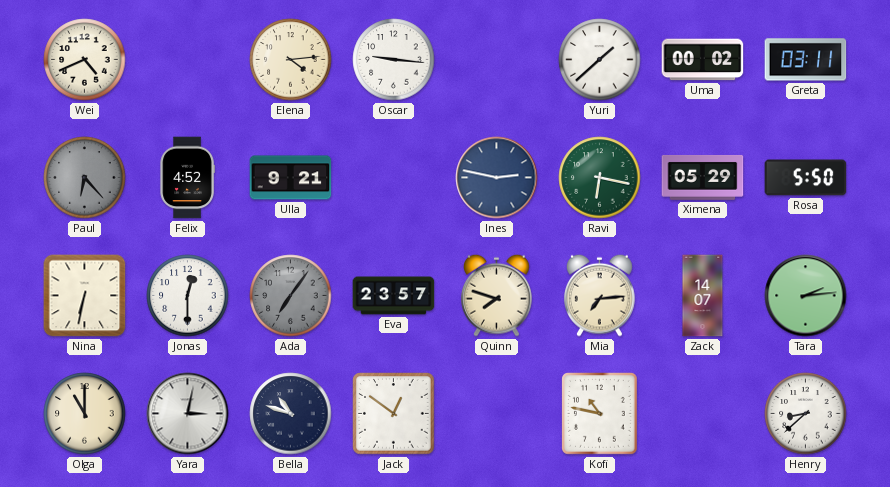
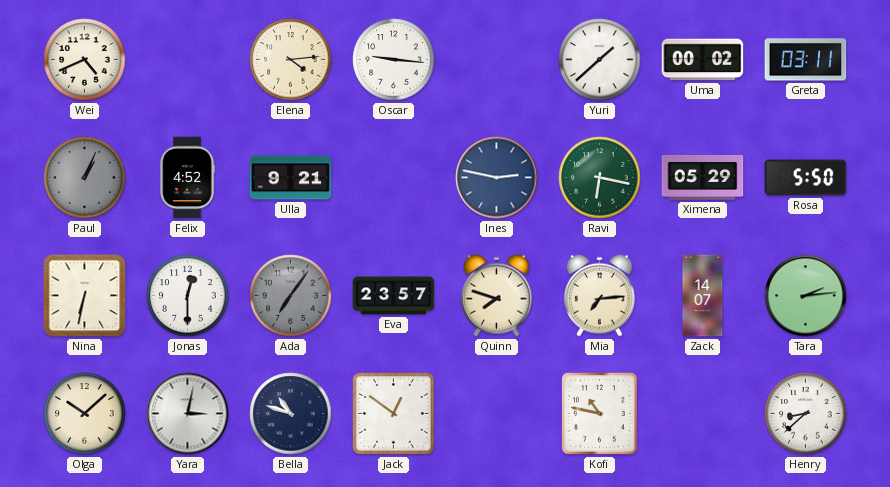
Paul: 6:23 -> 1:04 (85, 178)
Olga: 11:00 -> 10:08 (85, 414)
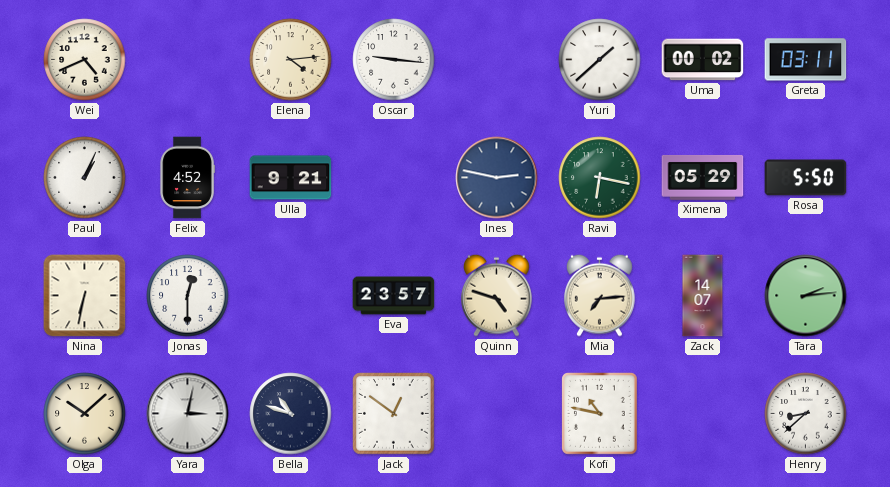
Paul dial: grey -> white (85, 178)
Ada: 7:06 -> none (291, 296)
Quinn: 7:48 -> 4:48 (497, 295)
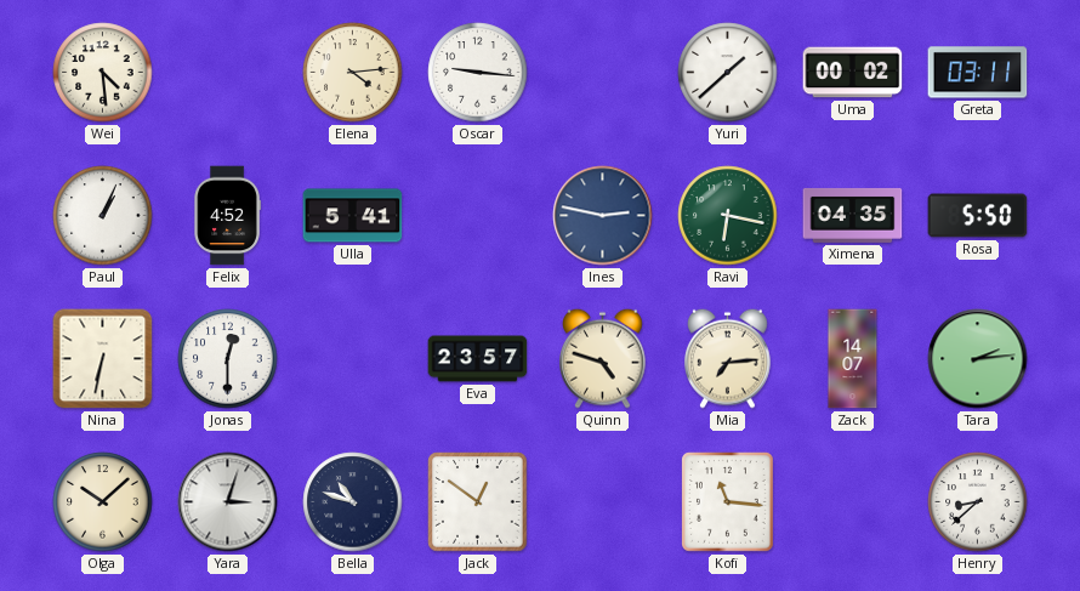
Wei: 4:41 -> 4:29 (103, 73)
Ulla: 9:21 -> 5:41 (353, 216)
Ximena: 05:29 -> 04:35 (853, 215)
Yara: 3:02 -> 3:03 (228, 502)
Kofi: 10:47 -> 11:16 (728, 502)
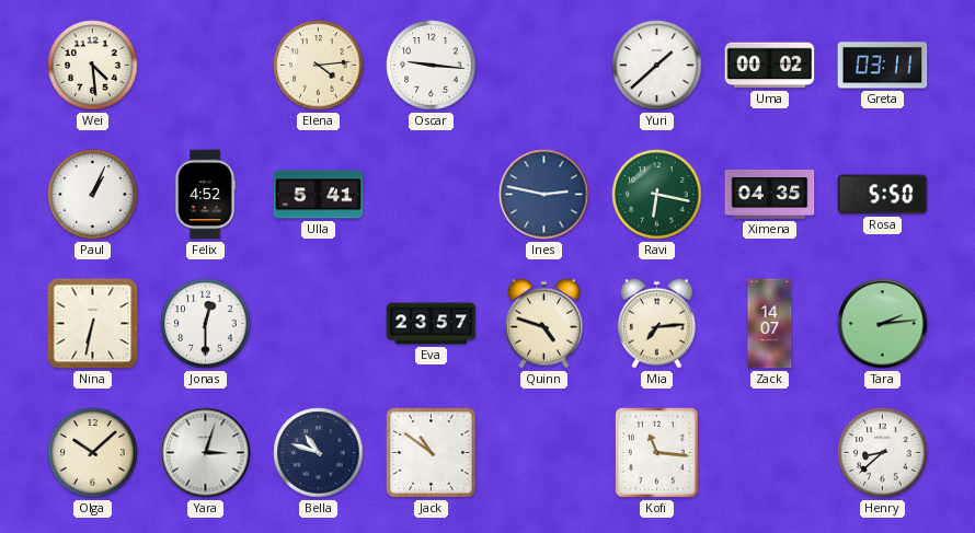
Jack: 12:51 -> 10:51 (432, 453)
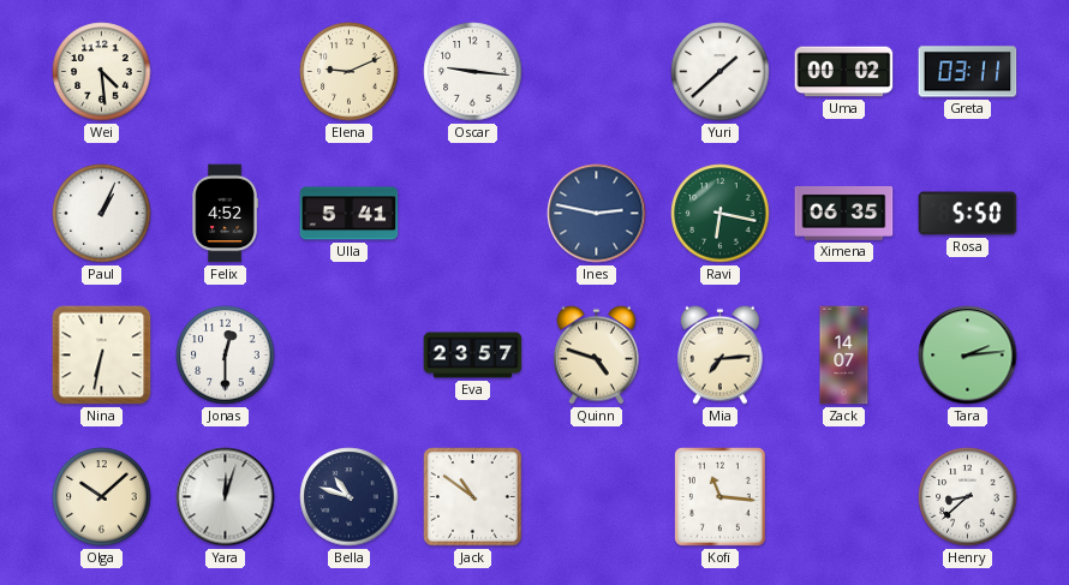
Elena: 4:14 -> 9:11 (350, 72)
Ximena: 04:35 -> 06:35 (844, 213)
Yara: 3:03 -> 12:03 (226, 497)
